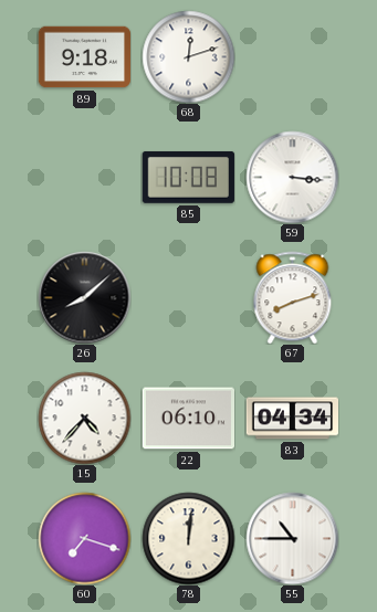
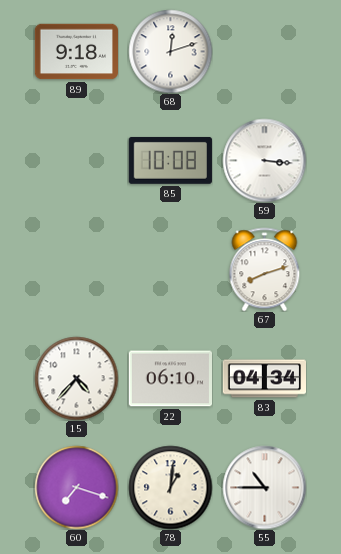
26: 8:08 -> none (84, 297)
78: 12:01 -> 1:01 (170, 487)
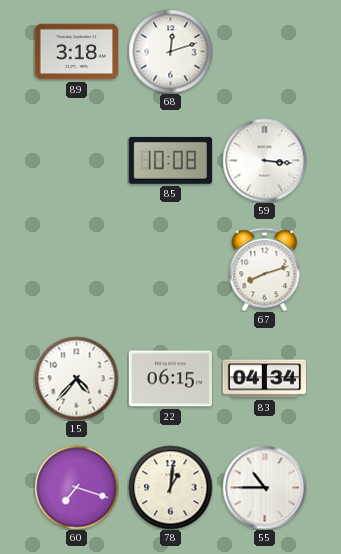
89: 9:18 -> 3:18 (76, 52)
22: 06:10 -> 06:15 (170, 379)
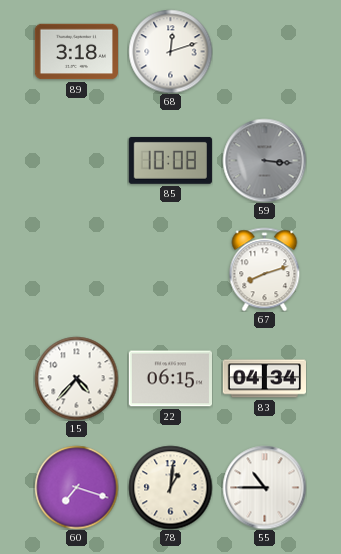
59 dial: white -> grey (264, 160)
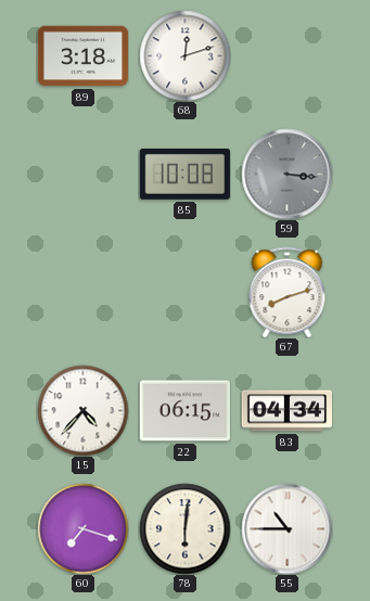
78: 1:01 -> 6:01 (184, 528)
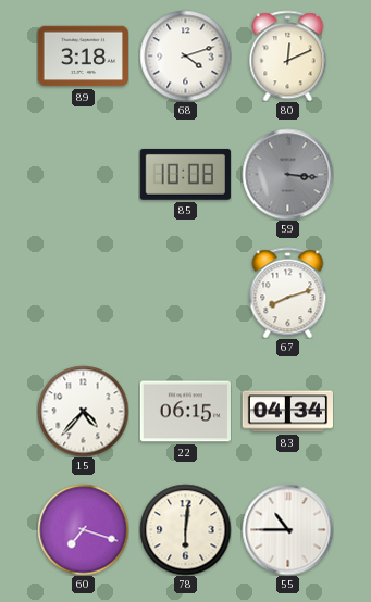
68: 12:12 -> 4:12 (185, 55)
80: none -> 12:11 (288, 55)
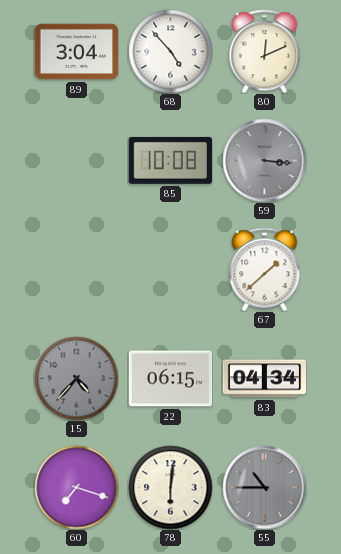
89: 3:18 -> 3:04 (76, 52)
68: 4:12 -> 4:53 (170, 51)
67: 8:12 -> 1:38 (265, 269)
15 dial: white -> grey (76, 378)
55 dial: white -> grey (264, 487)
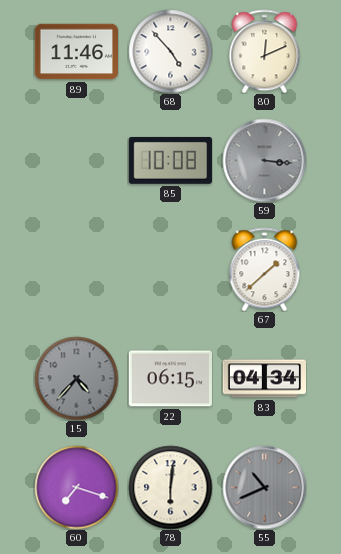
89: 3:04 -> 11:46 (76, 52)
55: 10:45 -> 10:41 (264, 487)
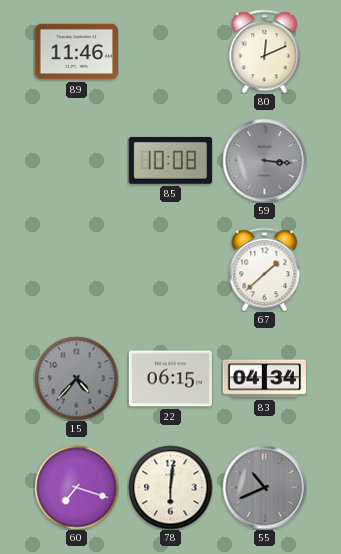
68: 4:53 -> none (170, 51)
